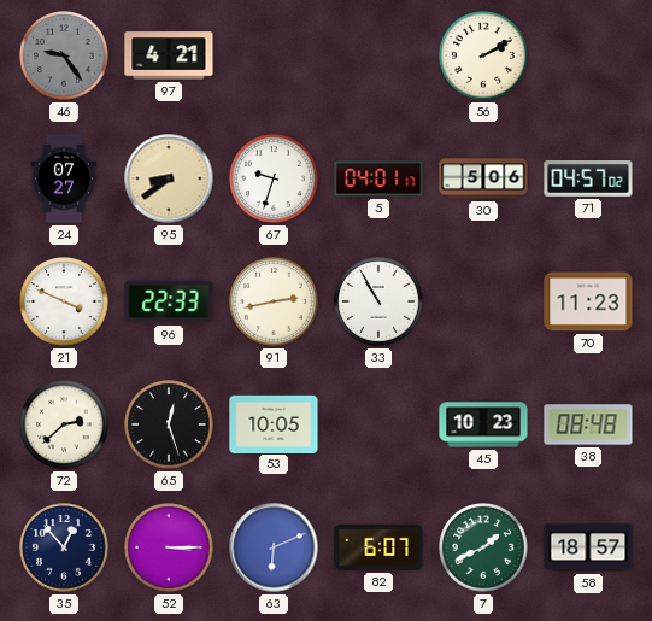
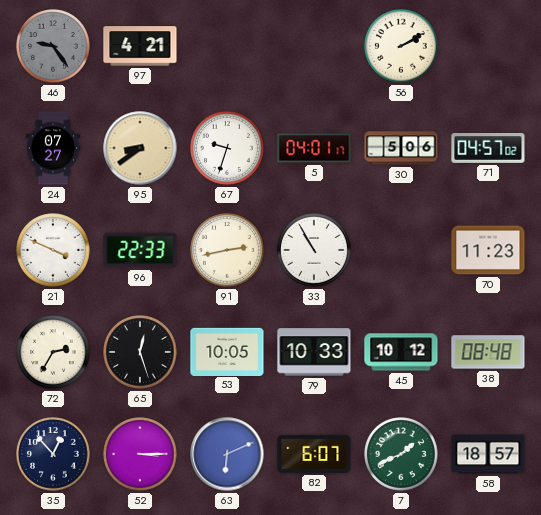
72: 2:38 -> 2:35 (53, 352)
79: none -> 10:33 (314, 352)
45: 10:23 -> 10:12 (401, 352)
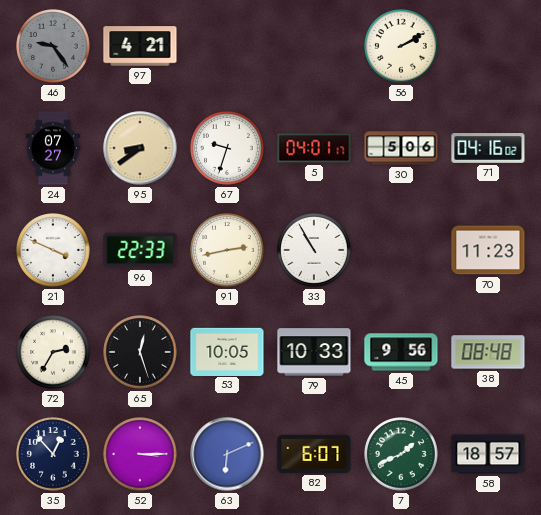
71: 04:57 -> 04:16 (488, 148)
45: 10:12 -> 9:56 (401, 352)
